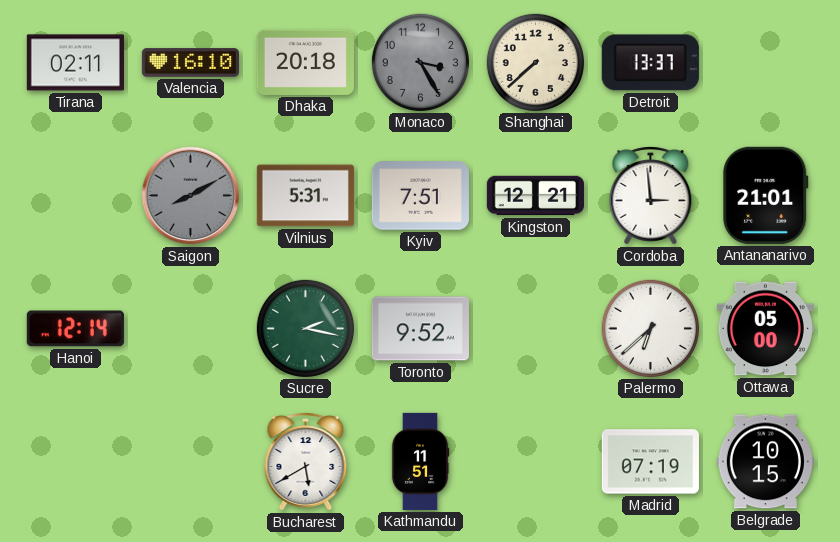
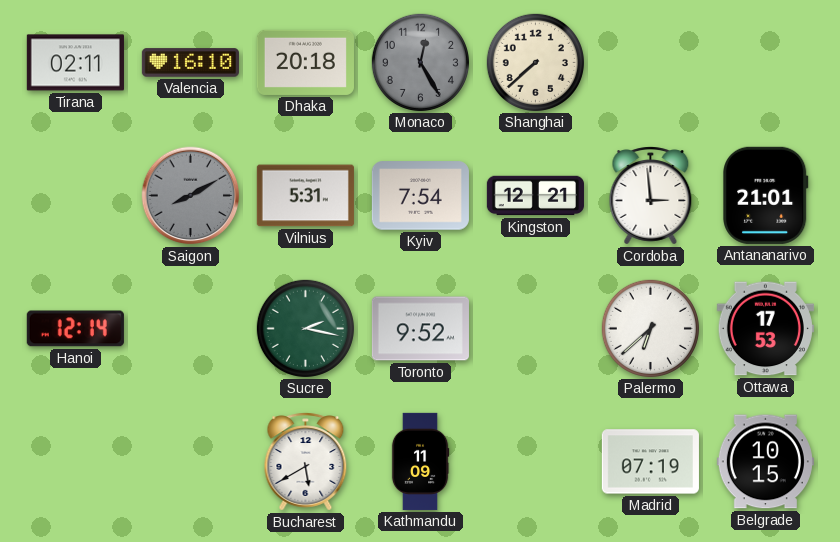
Monaco: 3:25 -> 12:25 (420, 62)
Detroit: 13:37 -> none (650, 63)
Kyiv: 7:51 -> 7:54 (420, 196)
Ottawa: 05:00 -> 17:53 (765, 329)
Kathmandu: 11:51 -> 11:09 (420, 461)
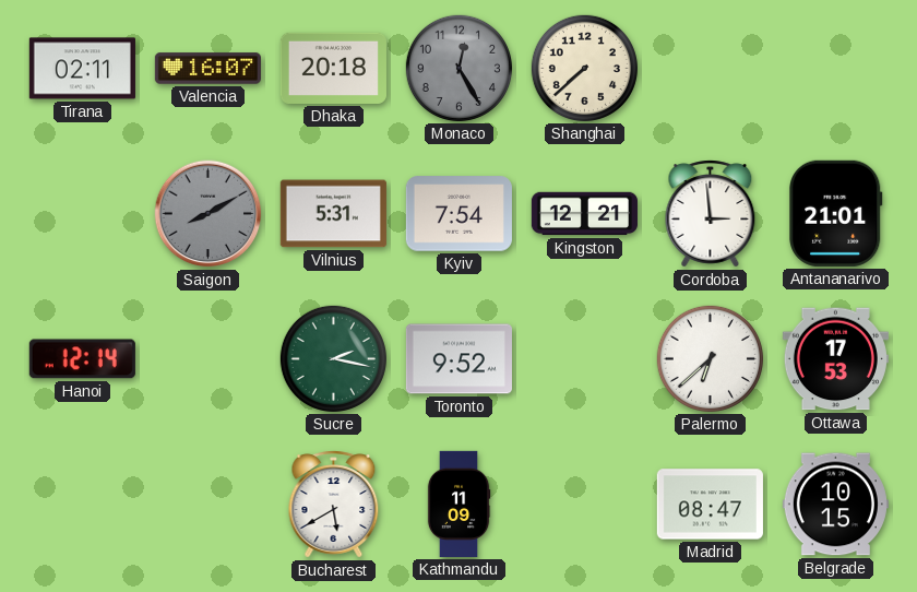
Valencia: 16:10 -> 16:07 (207, 69)
Madrid: 07:19 -> 08:47 (710, 505)
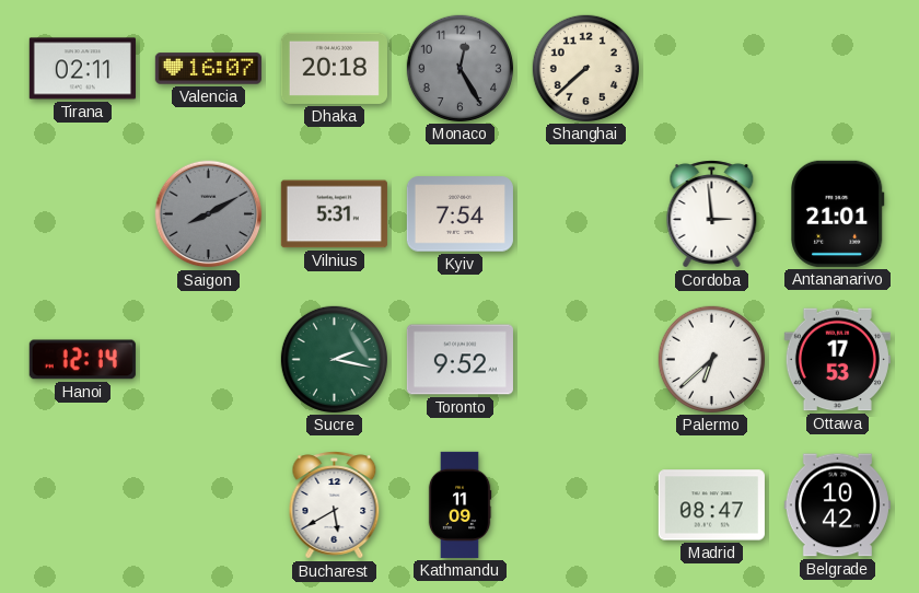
Kingston: 12:21 -> none (584, 214)
Belgrade: 10:15 -> 10:42 (837, 505)
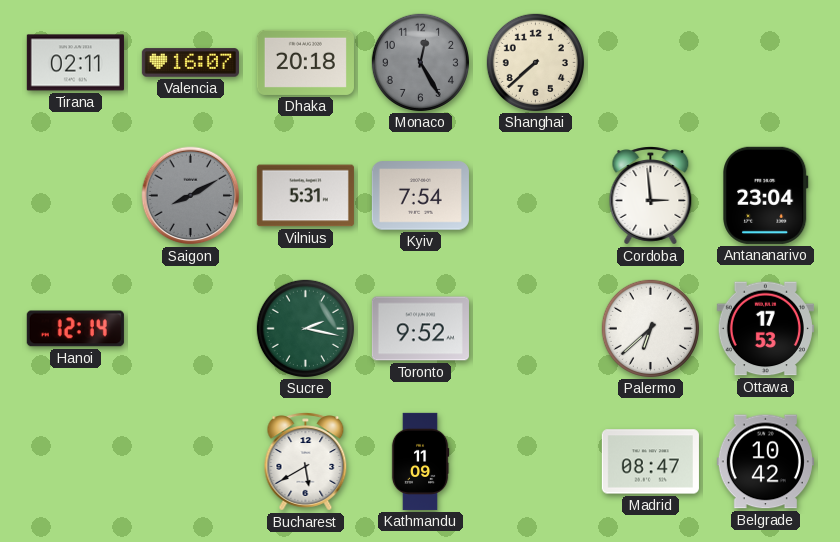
Antananarivo: 21:01 -> 23:04 (766, 195)
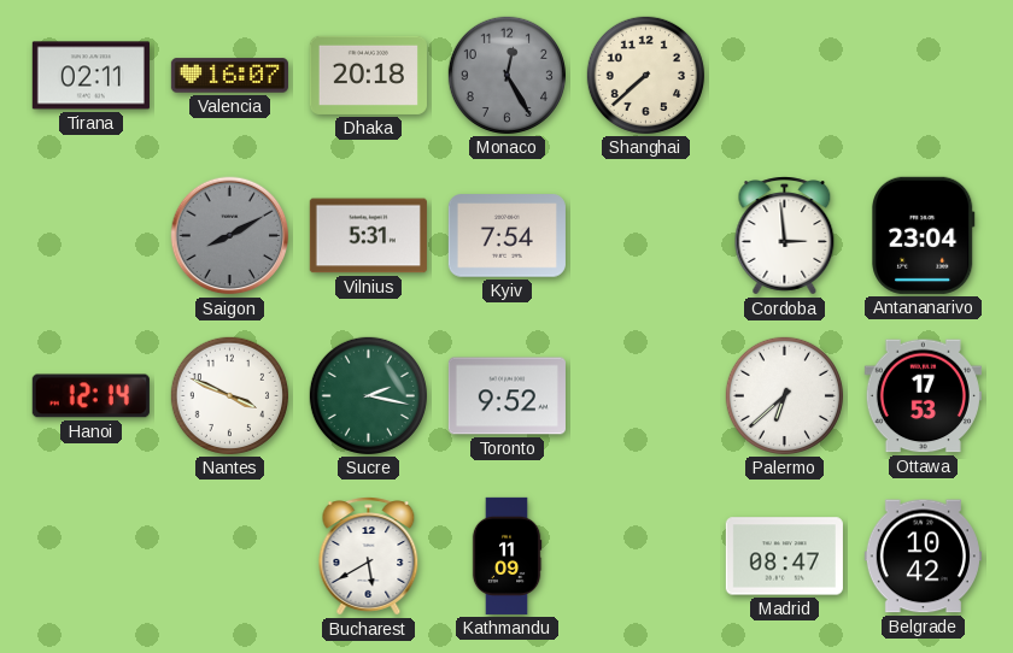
Nantes: none -> 3:49 (229, 395)
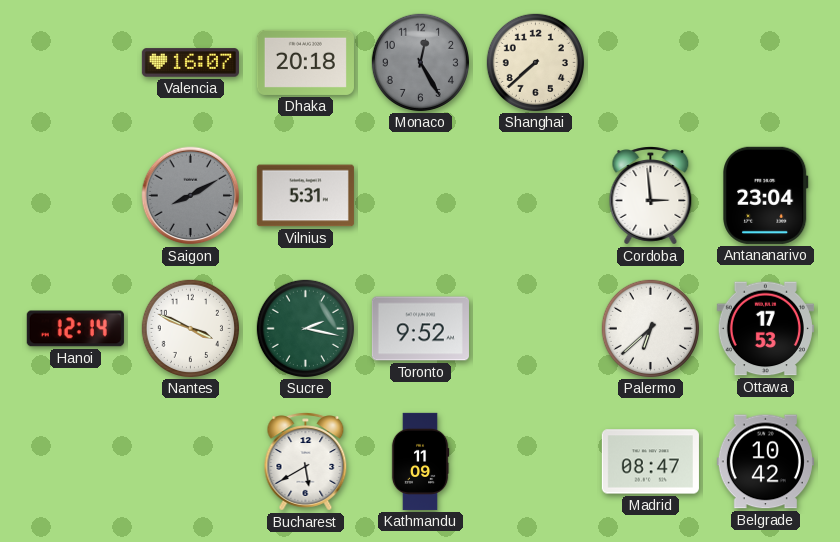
Tirana: 02:11 -> none (90, 76)
Kyiv: 7:54 -> none (506, 236)
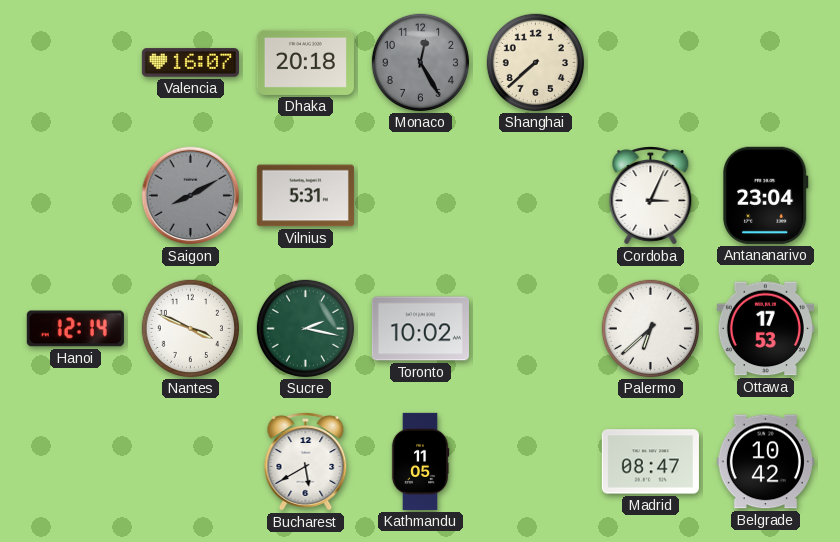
Cordoba: 2:59 -> 3:04 (651, 196)
Toronto: 9:52 -> 10:02 (420, 329)
Kathmandu: 11:09 -> 11:05 (420, 461)
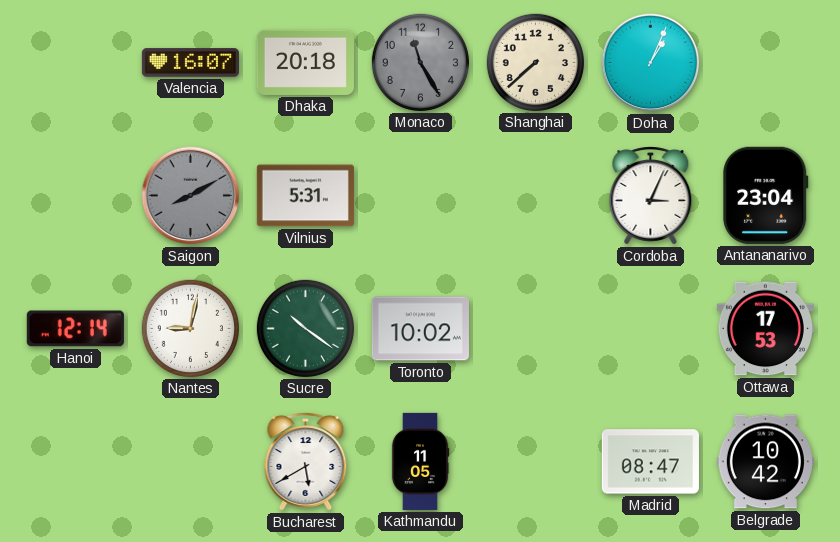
Monaco: 12:25 -> 11:25 (420, 62)
Doha: none -> 1:04 (651, 63)
Nantes: 3:49 -> 9:02 (190, 328)
Sucre: 2:17 -> 10:21 (305, 328)
Palermo: 6:38 -> none (650, 328)
